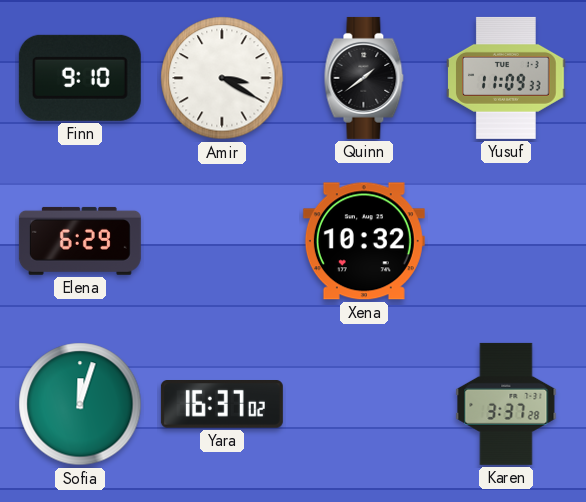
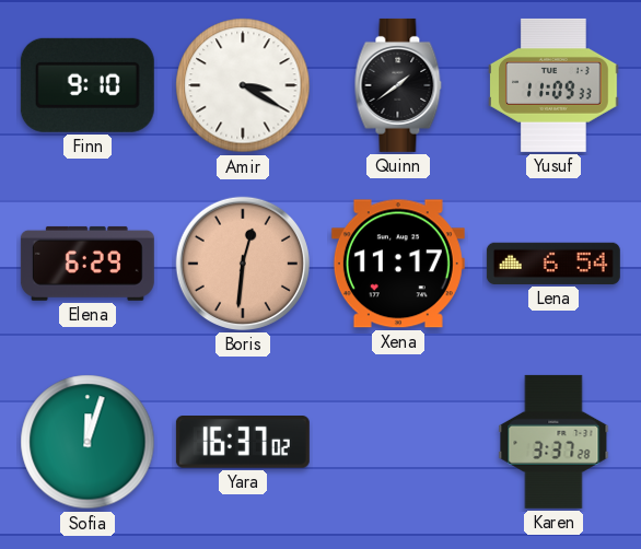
Boris: none -> 12:31 (243, 264)
Xena: 10:32 -> 11:17 (398, 264)
Lena: none -> 6:54 (553, 264)
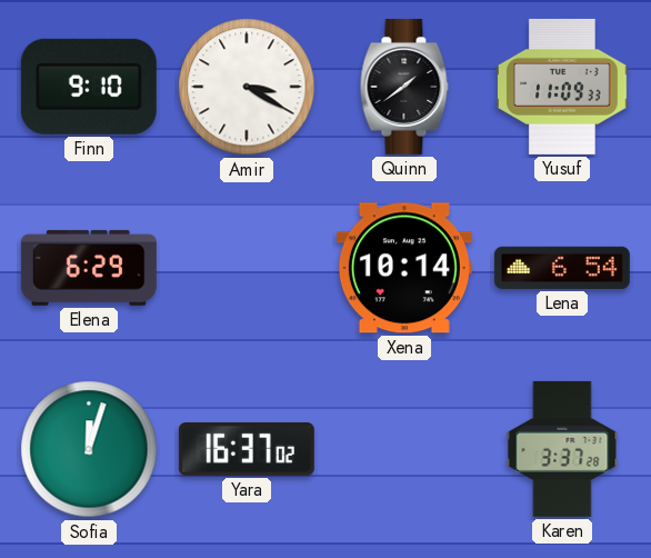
Boris: 12:31 -> none (243, 264)
Xena: 11:17 -> 10:14 (404, 268)
